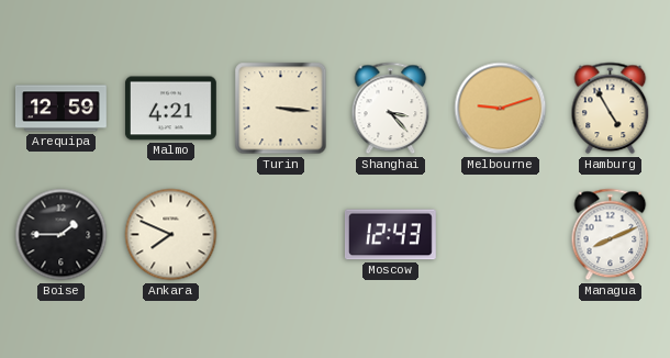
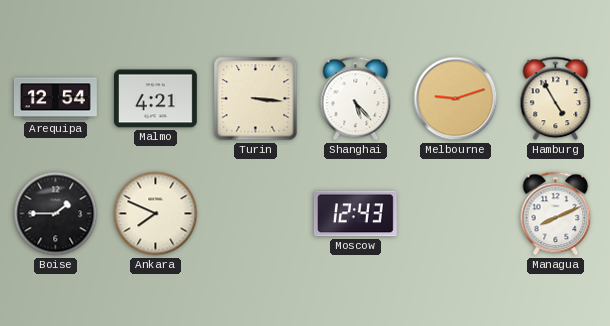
Arequipa: 12:59 -> 12:54 (56, 99)
Shanghai: 3:23 -> 5:23 (356, 99)
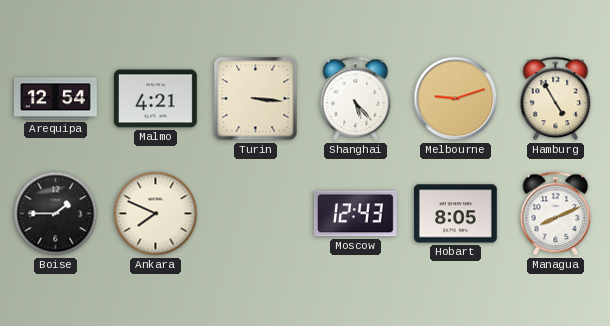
Hobart: none -> 8:05 (455, 214)
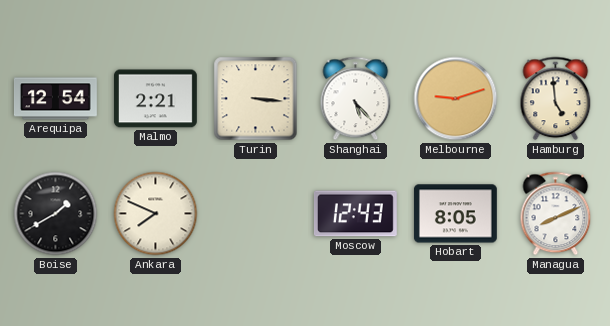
Malmo: 4:21 -> 2:21 (155, 99)
Hamburg: 4:55 -> 4:59 (556, 99)
Boise: 1:45 -> 1:40 (56, 214)
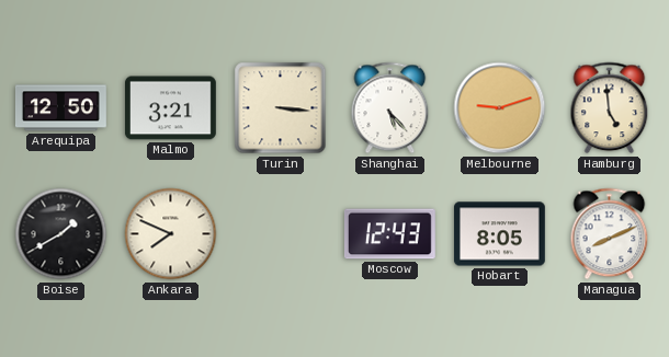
Arequipa: 12:54 -> 12:50 (61, 108)
Malmo: 2:21 -> 3:21 (170, 108)
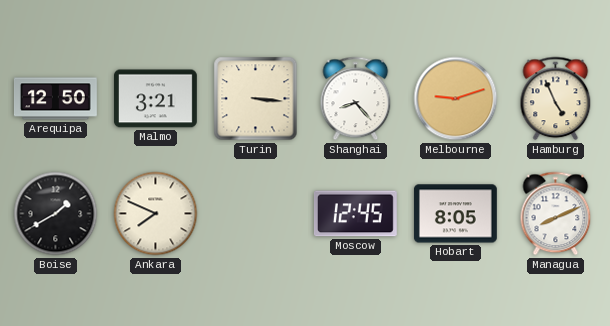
Shanghai: 5:23 -> 8:23 (356, 99)
Hamburg: 4:59 -> 4:56 (556, 99)
Moscow: 12:43 -> 12:45 (355, 214)
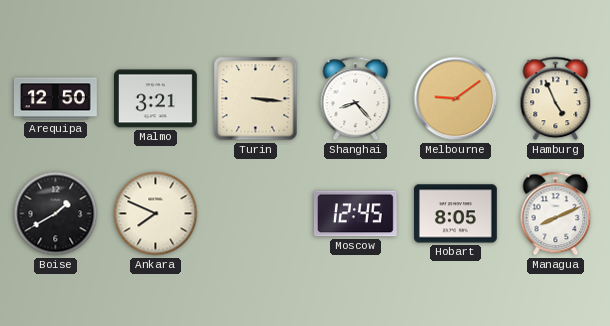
Melbourne: 9:12 -> 9:09 (456, 99)
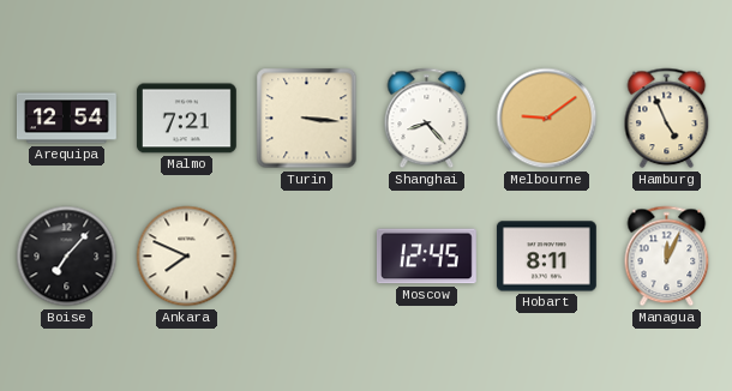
Arequipa: 12:50 -> 12:54 (67, 119)
Malmo: 3:21 -> 7:21 (186, 119)
Boise: 1:40 -> 7:07 (67, 257)
Hobart: 8:05 -> 8:11 (546, 257)
Managua: 8:11 -> 12:04 (667, 257)
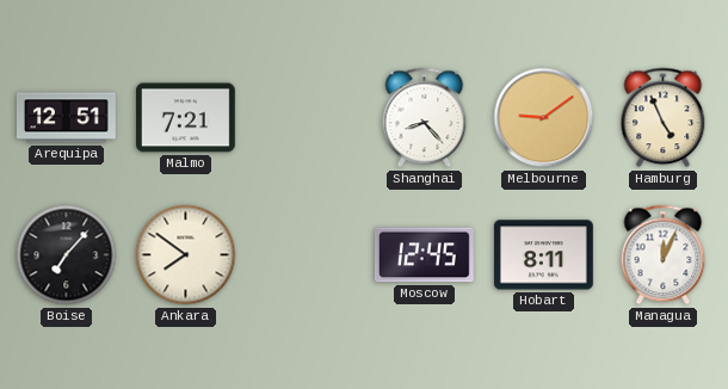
Arequipa: 12:54 -> 12:51 (67, 118)
Turin: 3:16 -> none (307, 119)
Ankara: 7:49 -> 7:51 (186, 255)
